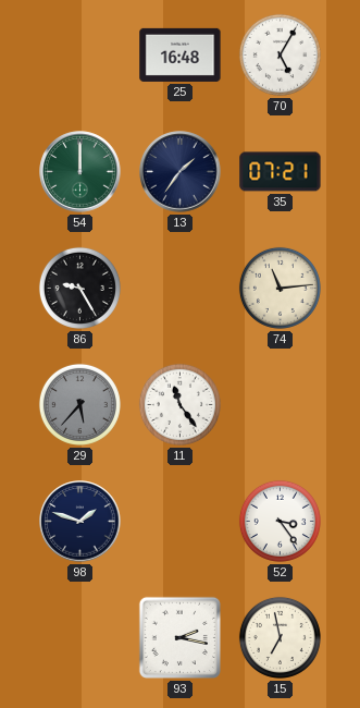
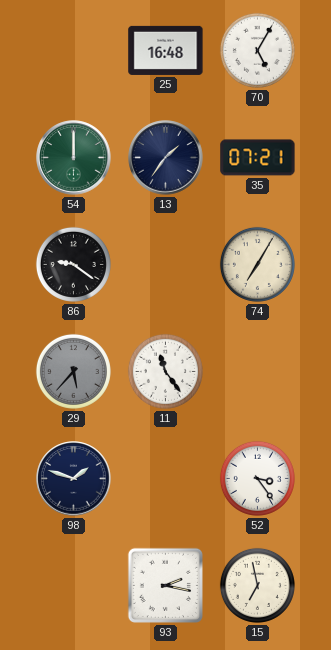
86: 9:25 -> 9:21 (73, 264)
74: 11:14 -> 7:05 (257, 264)
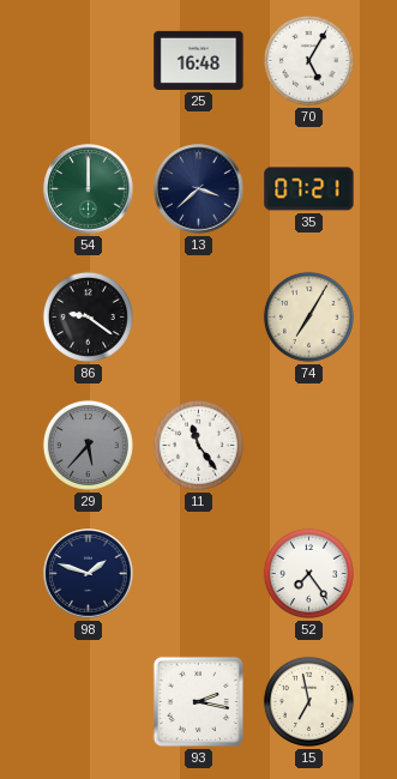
13: 1:36 -> 3:38 (199, 189)
52: 3:24 -> 7:24 (308, 573)
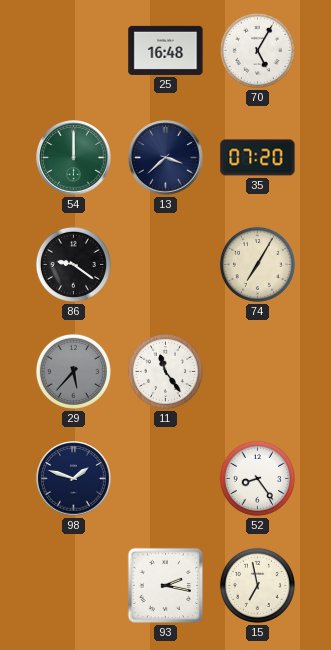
35: 07:21 -> 07:20 (258, 158)
52: 7:24 -> 8:24 (257, 478)
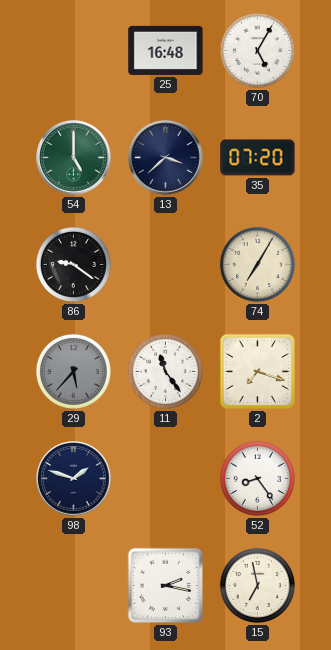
54: 12:00 -> 5:00 (74, 158)
2: none -> 7:18 (257, 371)
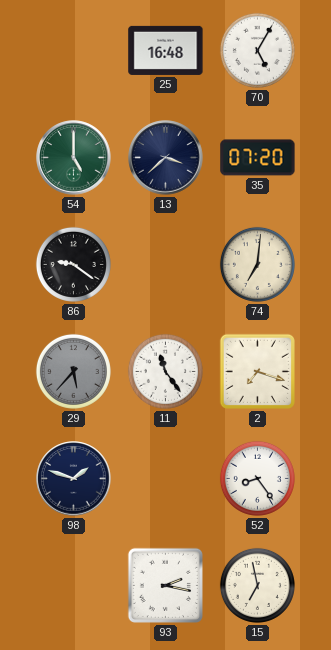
74: 7:05 -> 7:01 (257, 264)
